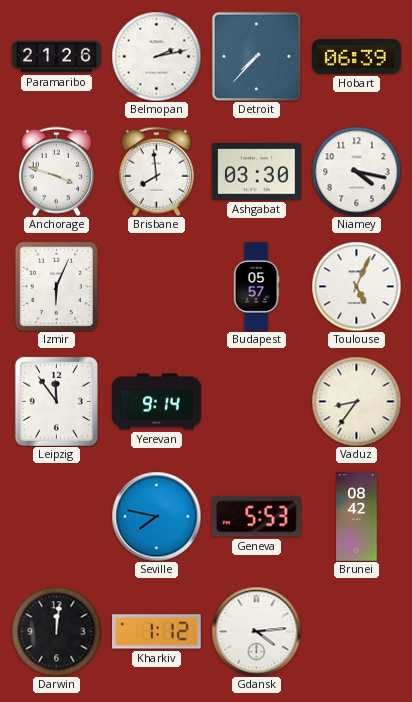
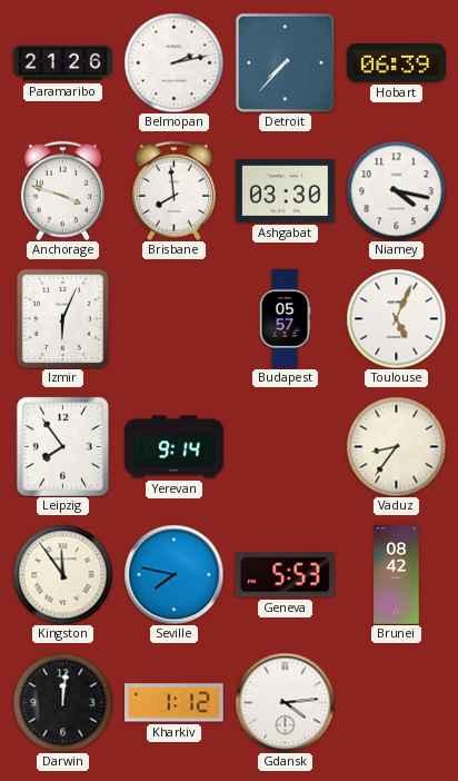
Leipzig: 11:54 -> 7:54 (62, 446)
Kingston: none -> 11:54 (62, 574)
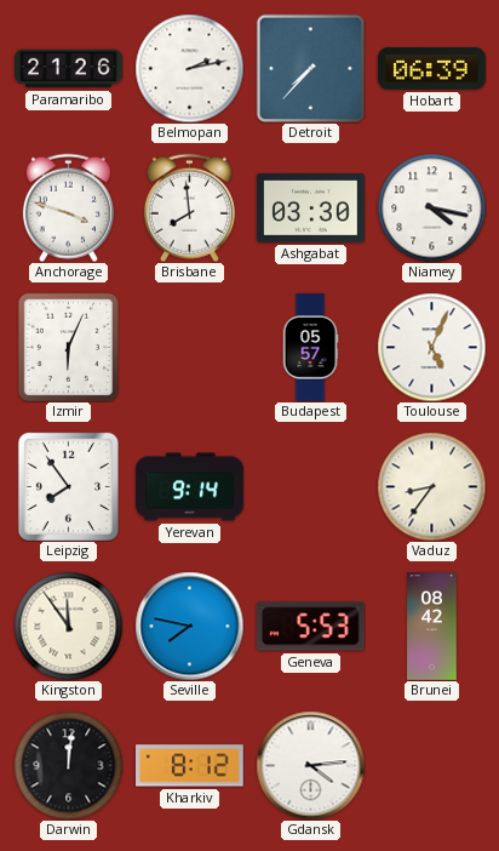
Kharkiv: 1:12 -> 8:12 (190, 766)
